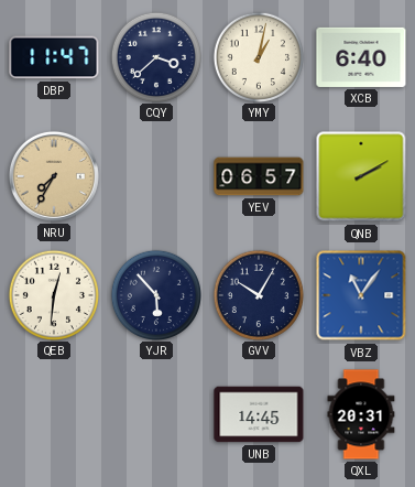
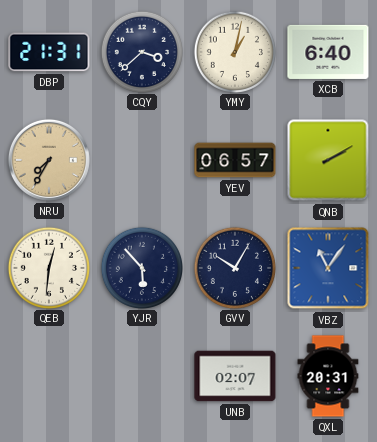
DBP: 11:47 -> 21:31 (49, 52)
UNB: 14:45 -> 02:07 (235, 376)
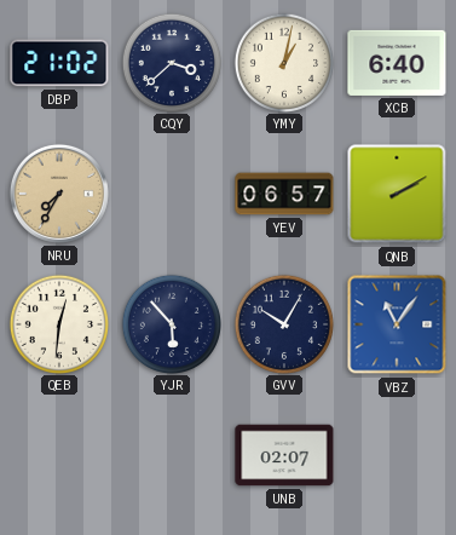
DBP: 21:31 -> 21:02 (59, 63)
QXL: 20:31 -> none (328, 376)
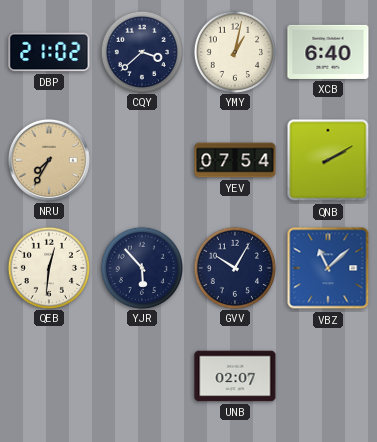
YEV: 06:57 -> 07:54 (235, 160)
VBZ: 11:06 -> 11:08 (328, 268)
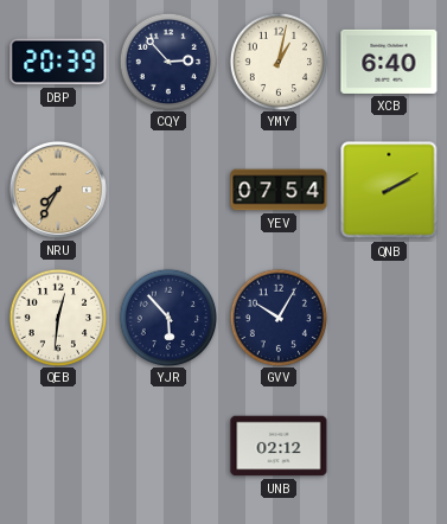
DBP: 21:02 -> 20:39 (58, 62)
CQY: 3:38 -> 2:53 (167, 60)
VBZ: 11:08 -> none (328, 268)
UNB: 02:07 -> 02:12 (279, 446)
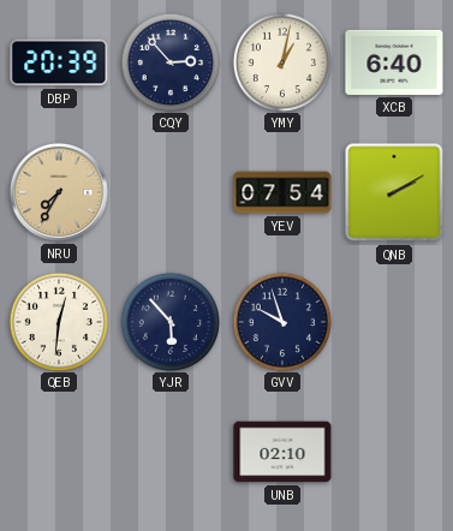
GVV: 10:05 -> 9:57 (281, 321)
UNB: 02:12 -> 02:10 (282, 452)
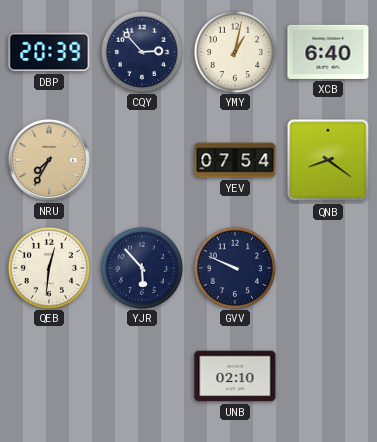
QNB: 2:10 -> 8:21 (328, 160)
GVV: 9:57 -> 9:49 (234, 267)
